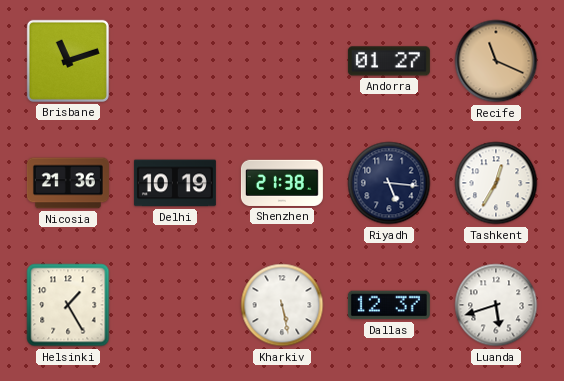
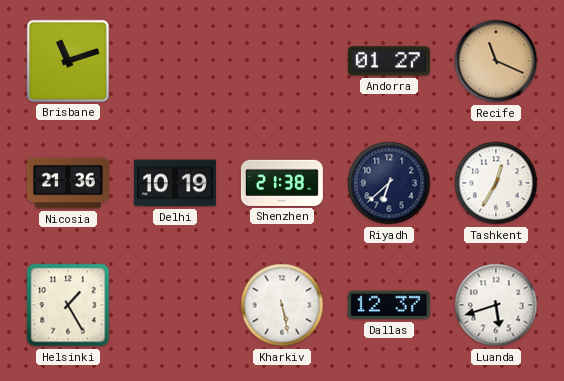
Riyadh: 5:16 -> 6:38 (389, 183)
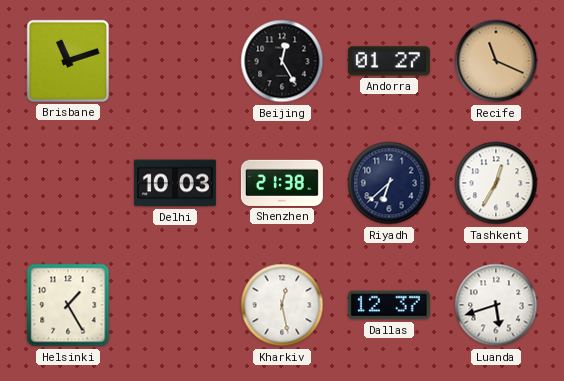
Beijing: none -> 12:25 (282, 61)
Nicosia: 21:36 -> none (68, 183)
Delhi: 10:19 -> 10:03 (175, 183)
Kharkiv: 5:28 -> 12:28 (282, 305)
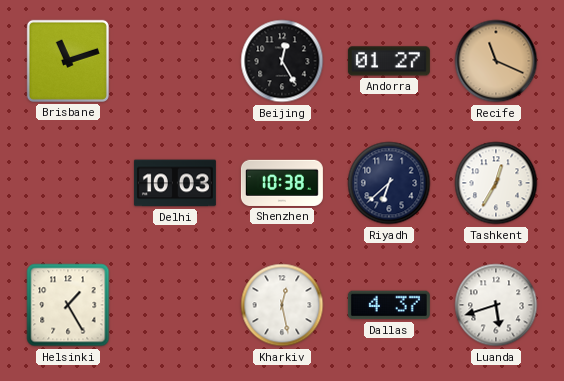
Shenzhen: 21:38 -> 10:38 (282, 183)
Dallas: 12:37 -> 4:37 (389, 305)
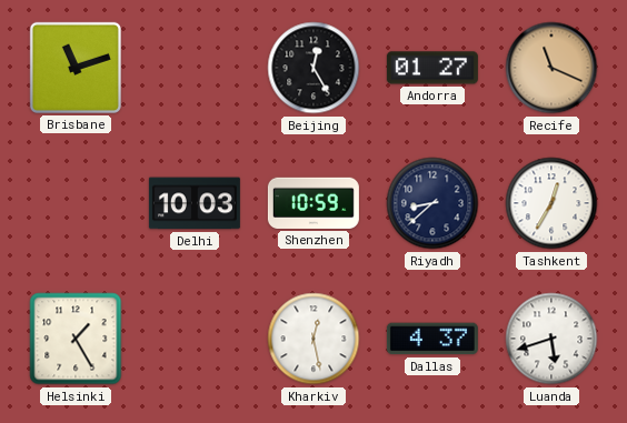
Shenzhen: 10:38 -> 10:59 (313, 203)
Riyadh: 6:38 -> 8:38 (432, 203)
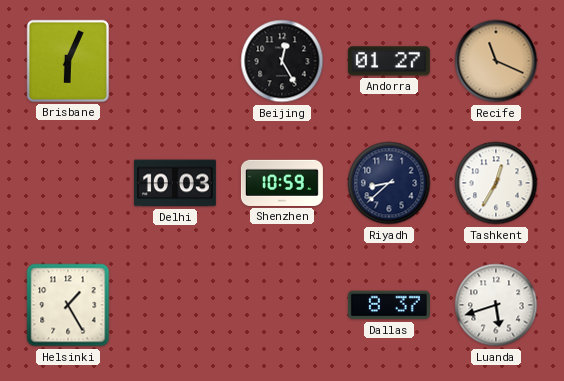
Brisbane: 11:12 -> 6:04 (68, 61)
Kharkiv: 12:28 -> none (313, 339)
Dallas: 4:37 -> 8:37 (389, 305)
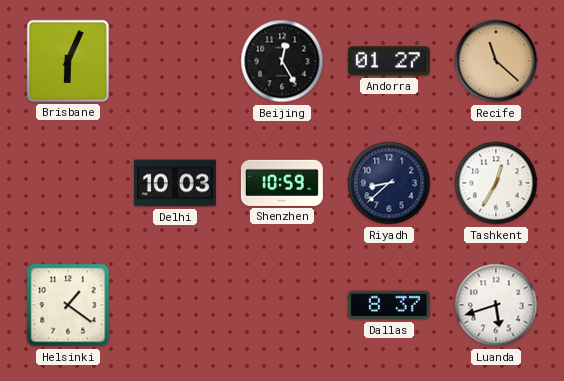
Recife: 11:19 -> 11:22 (496, 61)
Helsinki: 1:25 -> 1:21 (68, 305)
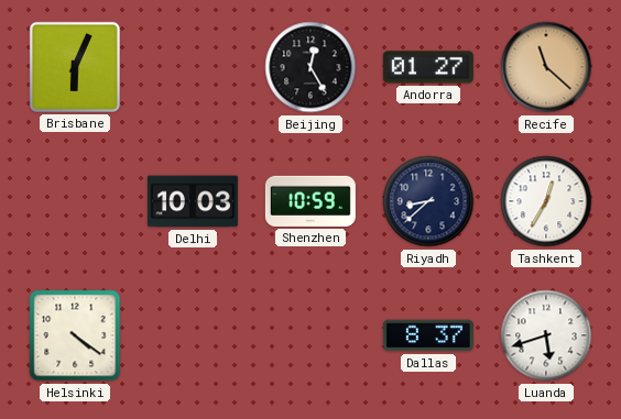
Helsinki: 1:21 -> 4:21 (75, 335)
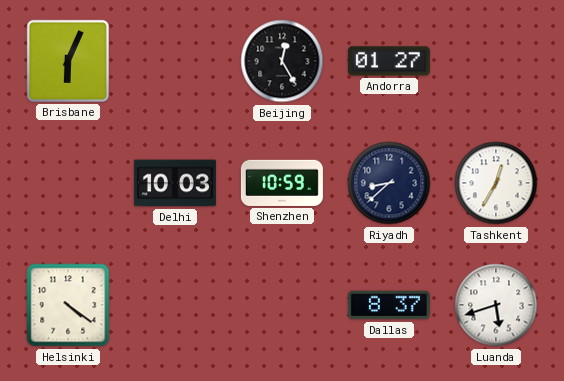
Recife: 11:22 -> none (546, 67)
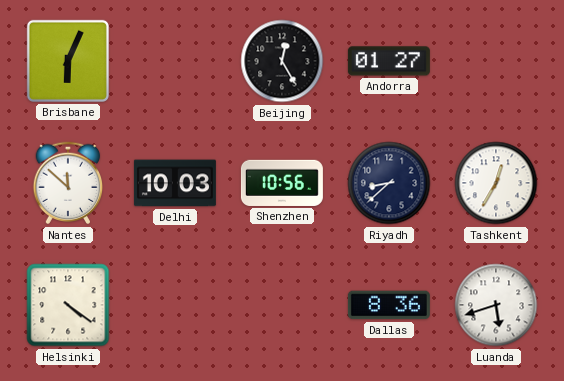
Nantes: none -> 11:52 (68, 183)
Shenzhen: 10:59 -> 10:56 (282, 183)
Dallas: 8:37 -> 8:36 (389, 305)
